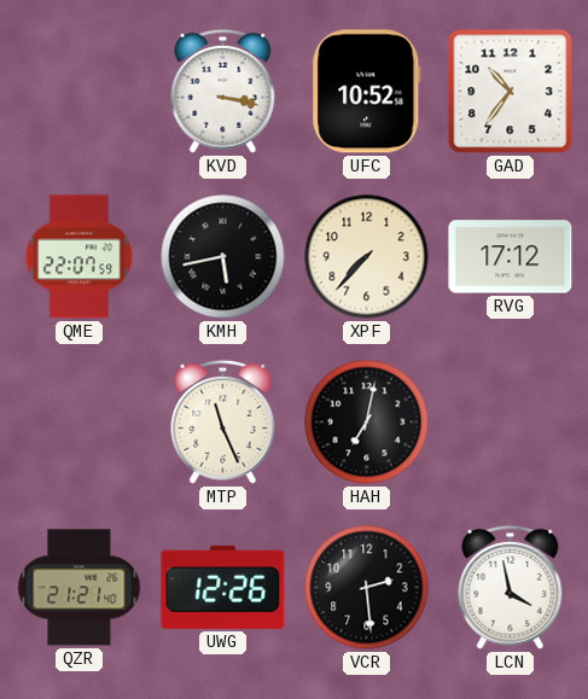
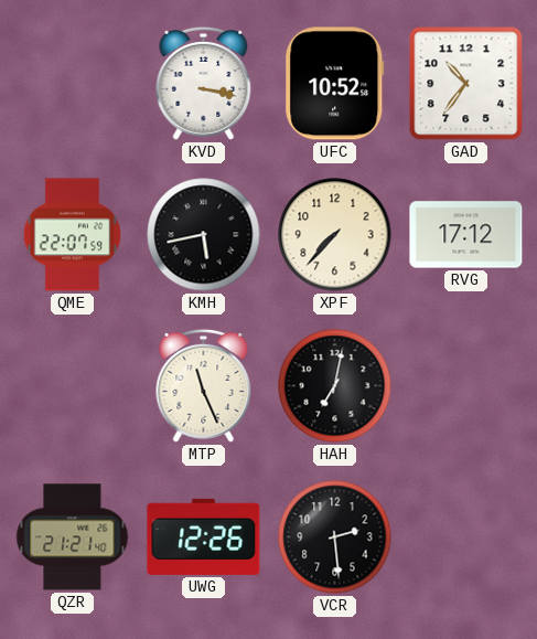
LCN: 3:58 -> none (511, 587)
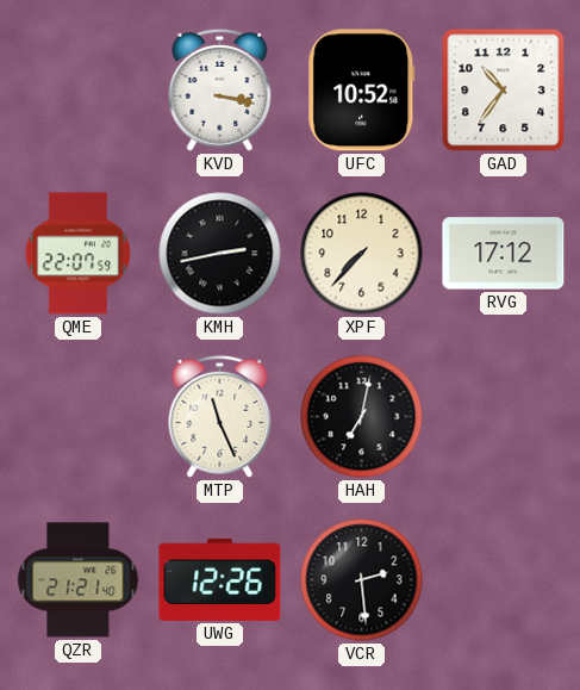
KMH: 5:43 -> 2:43 (220, 254)
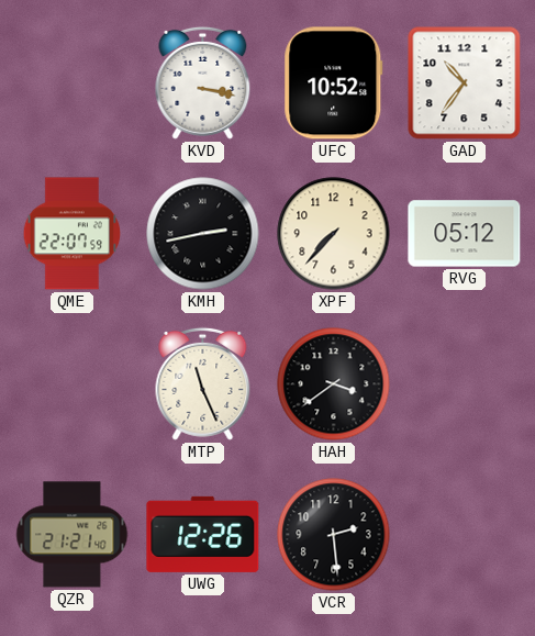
RVG: 17:12 -> 05:12 (465, 234)
HAH: 7:02 -> 3:39 (334, 384)
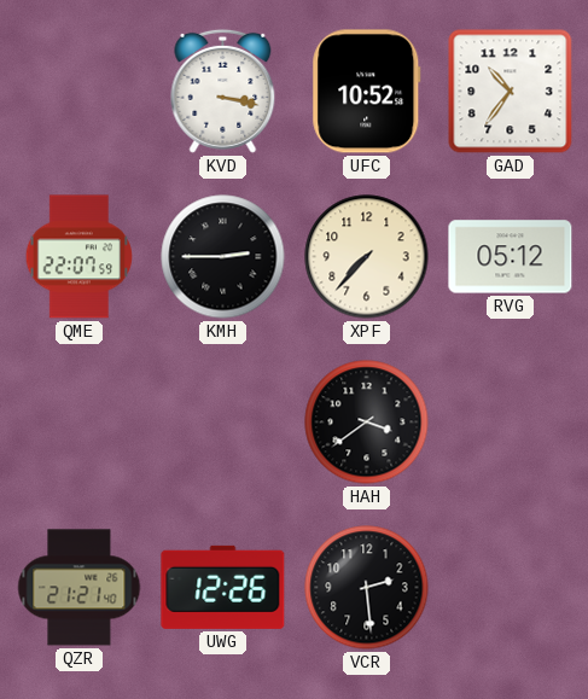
KMH: 2:43 -> 2:45 (223, 257)
MTP: 11:26 -> none (203, 383)
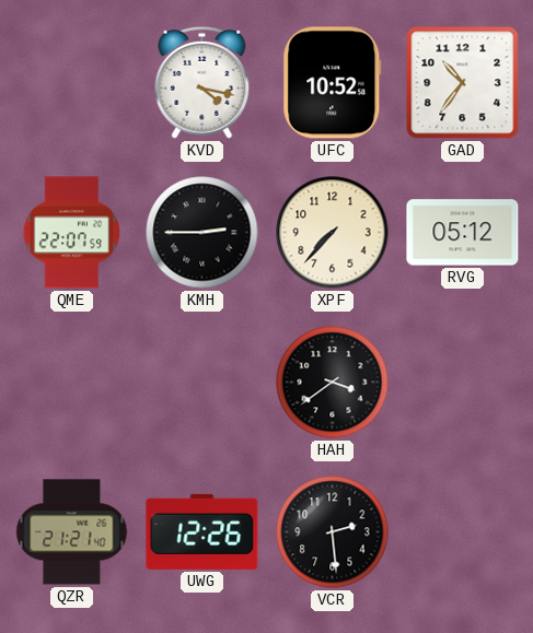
KVD: 3:17 -> 4:17 (202, 82)
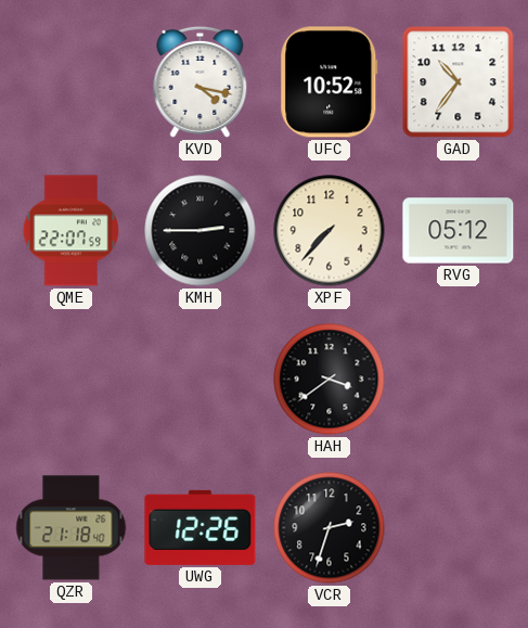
QZR: 21:21 -> 21:18 (72, 528)
VCR: 2:29 -> 2:33 (330, 528)
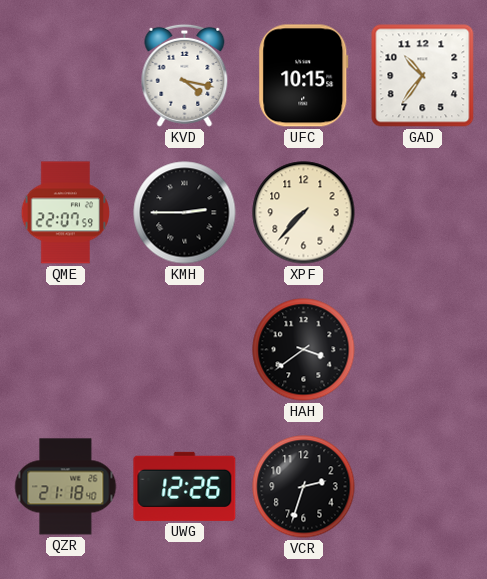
UFC: 10:52 -> 10:15 (304, 76)
RVG: 05:12 -> none (459, 231)
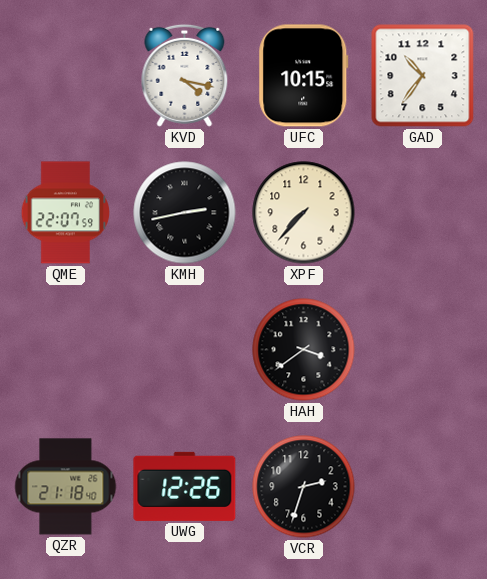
KMH: 2:45 -> 2:43 (185, 213)
